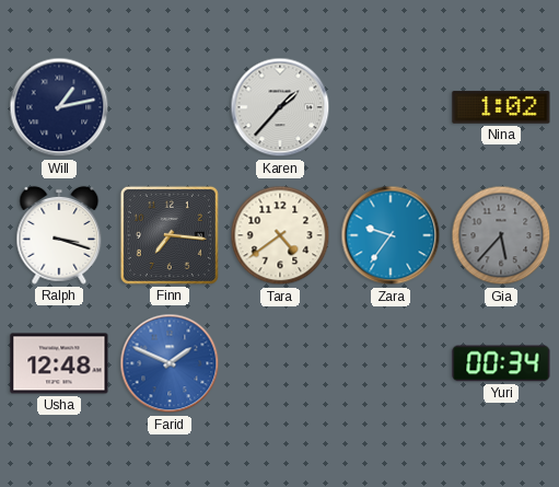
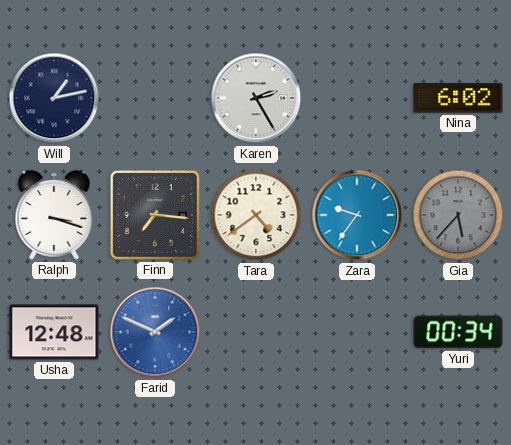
Karen: 1:37 -> 2:25 (256, 98)
Nina: 1:02 -> 6:02 (458, 98)
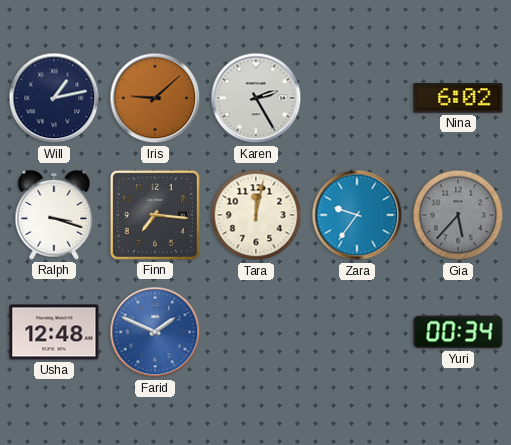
Iris: none -> 9:08 (155, 98)
Tara: 4:39 -> 12:02 (256, 215)
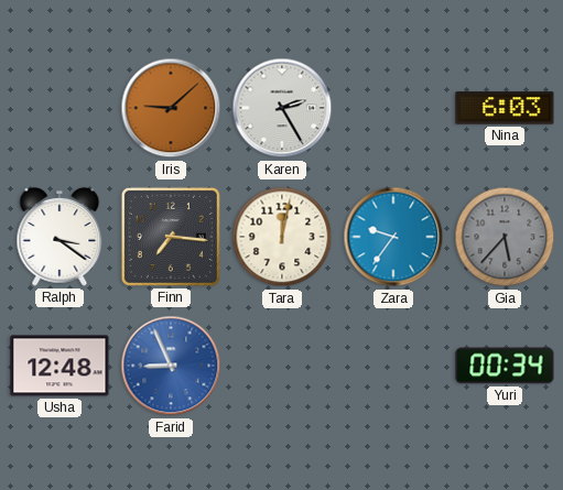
Will: 1:13 -> none (54, 98)
Nina: 6:02 -> 6:03 (505, 108)
Ralph: 3:18 -> 3:21 (59, 237)
Farid: 1:49 -> 8:56 (171, 366)
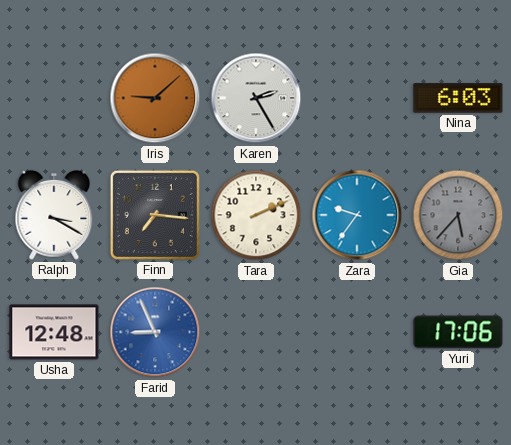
Ralph: 3:21 -> 3:20 (54, 215)
Tara: 12:02 -> 2:11 (256, 215)
Yuri: 00:34 -> 17:06 (458, 332)
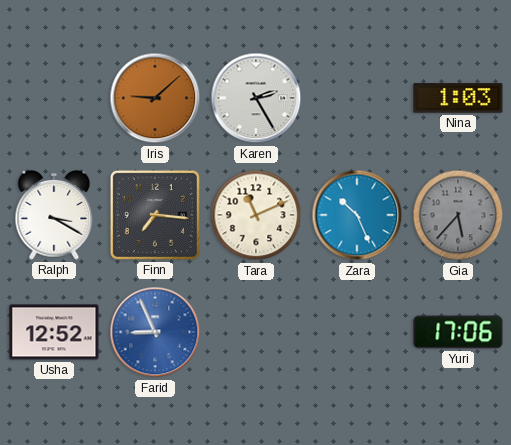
Nina: 6:03 -> 1:03 (458, 98)
Tara: 2:11 -> 11:11 (256, 215)
Zara: 9:36 -> 10:26 (357, 215)
Usha: 12:48 -> 12:52 (54, 332)
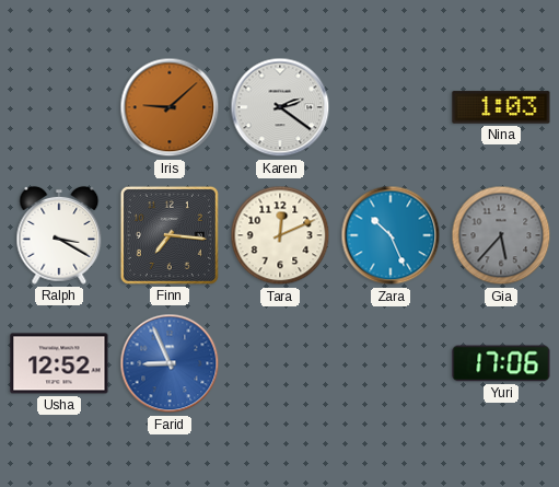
Karen: 2:25 -> 2:21 (280, 107)
Tara: 11:11 -> 12:11 (280, 235)
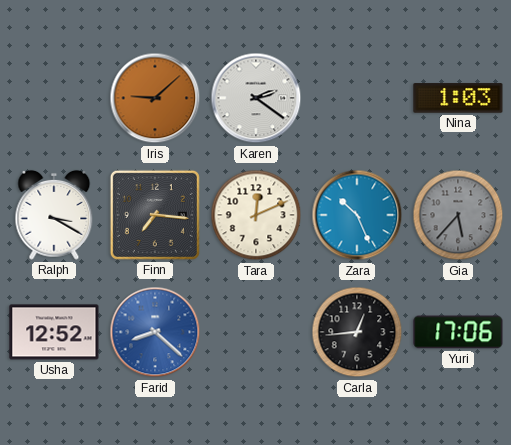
Farid: 8:56 -> 8:22 (155, 332)
Carla: none -> 12:44 (357, 332)
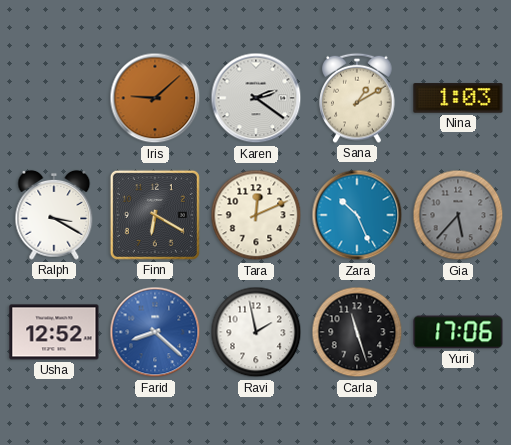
Sana: none -> 1:10 (357, 98)
Finn: 7:16 -> 6:20 (155, 215)
Ravi: none -> 1:58 (256, 332)
Carla: 12:44 -> 11:27 (357, 332)
